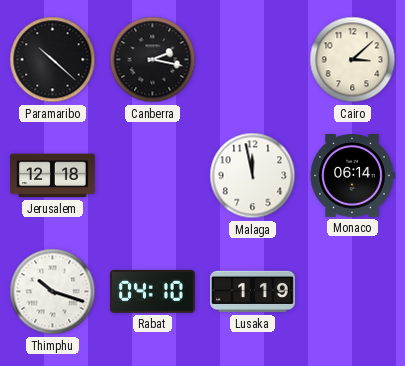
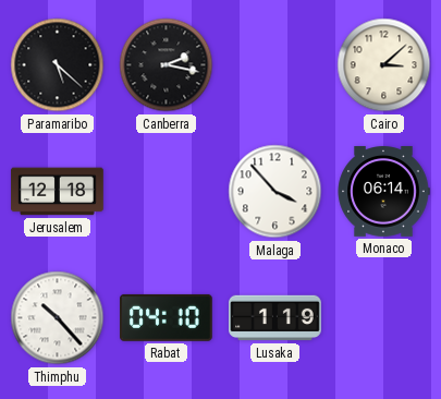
Paramaribo: 10:22 -> 5:22 (58, 65)
Malaga: 11:58 -> 3:53 (275, 192)
Thimphu: 10:18 -> 10:23 (58, 318)
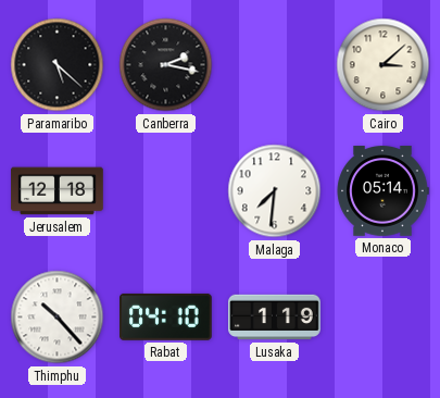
Malaga: 3:53 -> 7:31 (275, 191)
Monaco: 06:14 -> 05:14 (382, 191)
